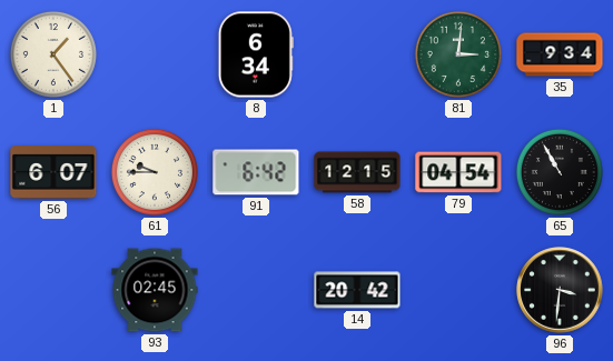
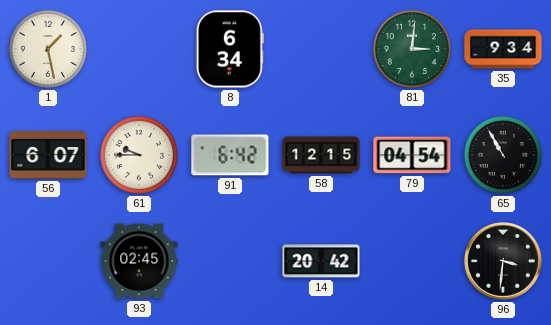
1: 1:24 -> 1:28 (48, 49)
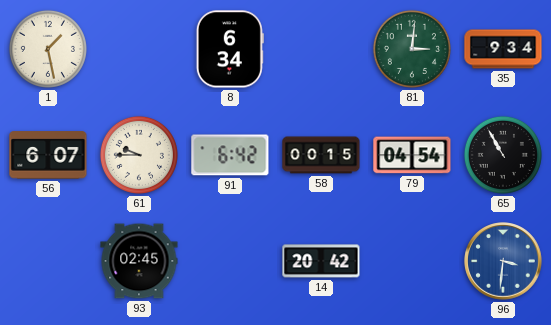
58: 12:15 -> 00:15 (321, 155)
96 dial: black -> blue (503, 261)
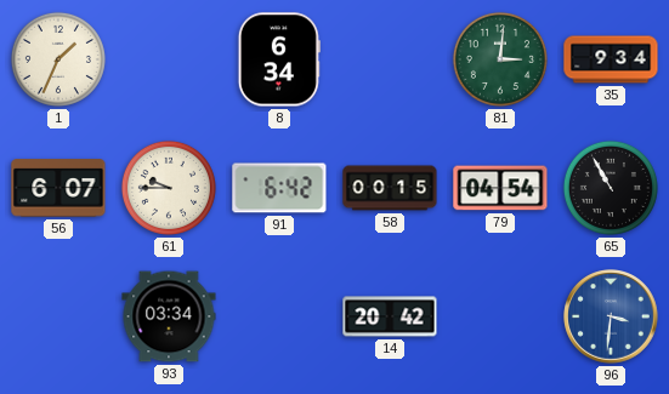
1: 1:28 -> 1:34 (58, 59)
93: 02:45 -> 03:34 (169, 316)
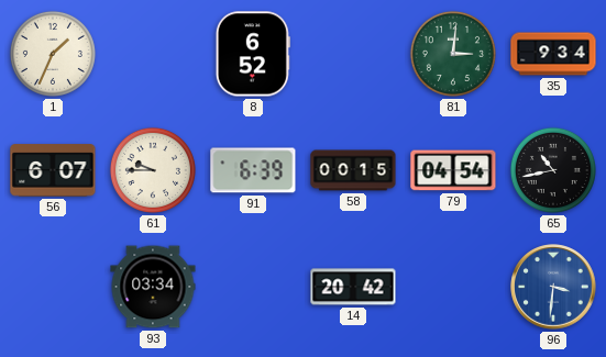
8: 6:34 -> 6:52 (253, 54)
91: 6:42 -> 6:39 (253, 170)
65: 10:55 -> 10:43 (553, 170)
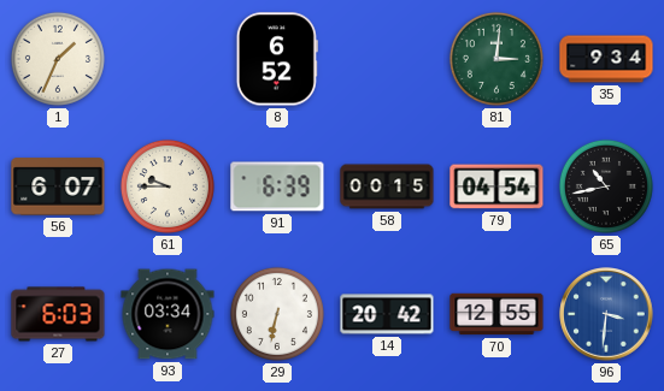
27: none -> 6:03 (58, 314)
29: none -> 6:32 (277, 314)
70: none -> 12:55 (496, 314)
